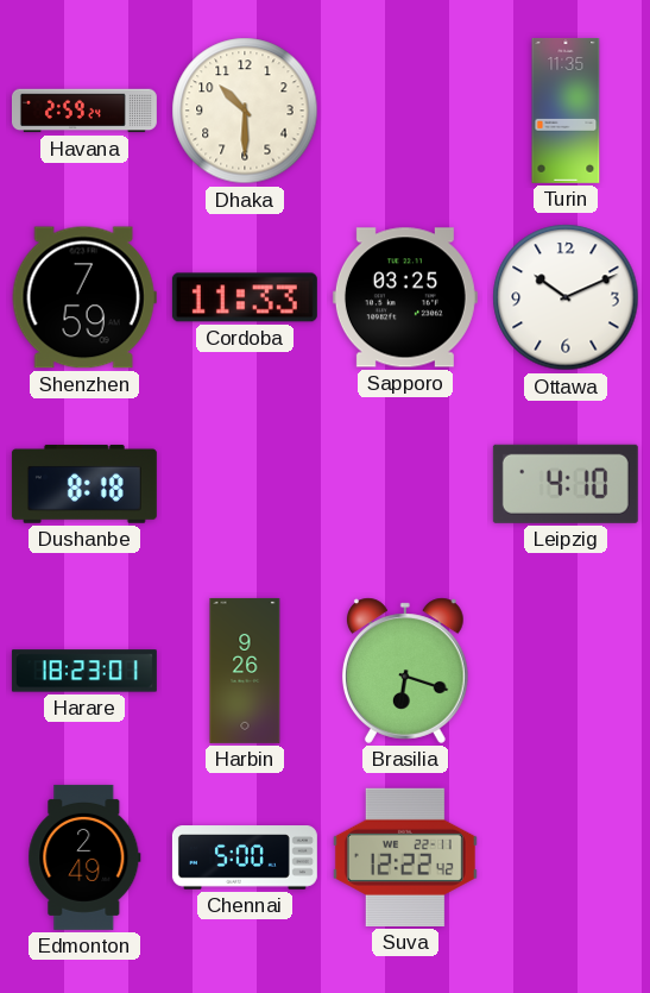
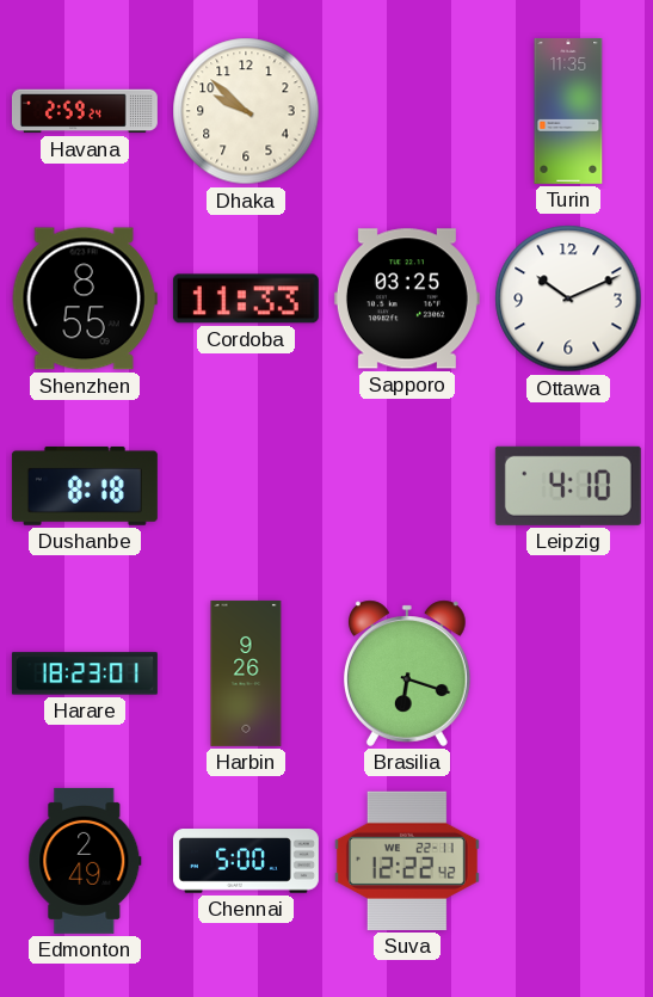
Dhaka: 10:30 -> 9:52 (246, 111)
Shenzhen: 7:59 -> 8:55 (85, 299)
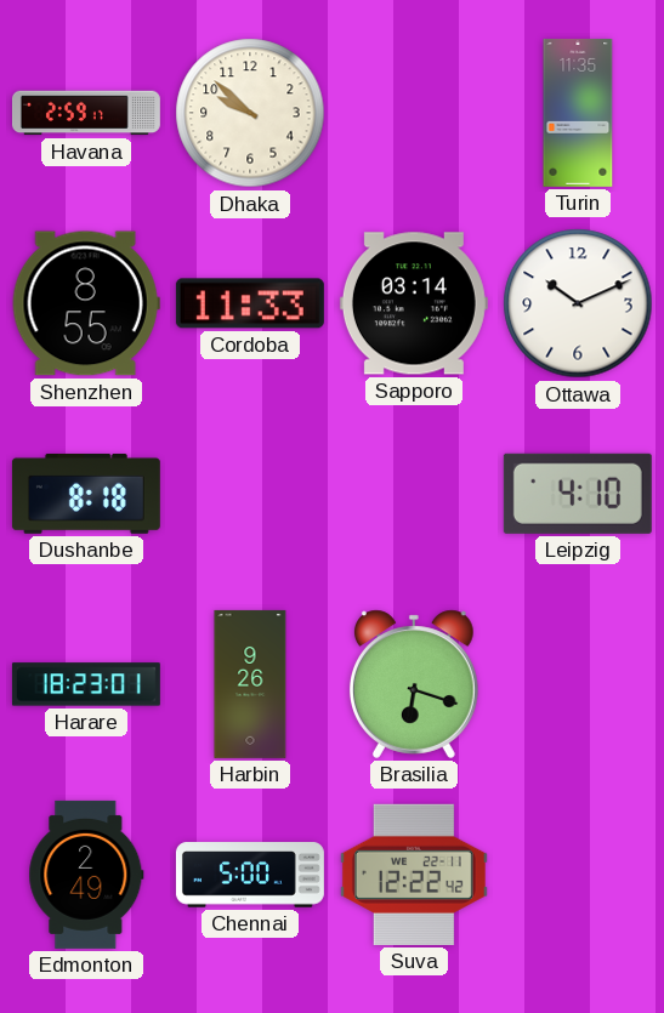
Havana: 2:59:24 -> 2:59:17 (86, 113)
Sapporo: 03:25 -> 03:14 (414, 303)
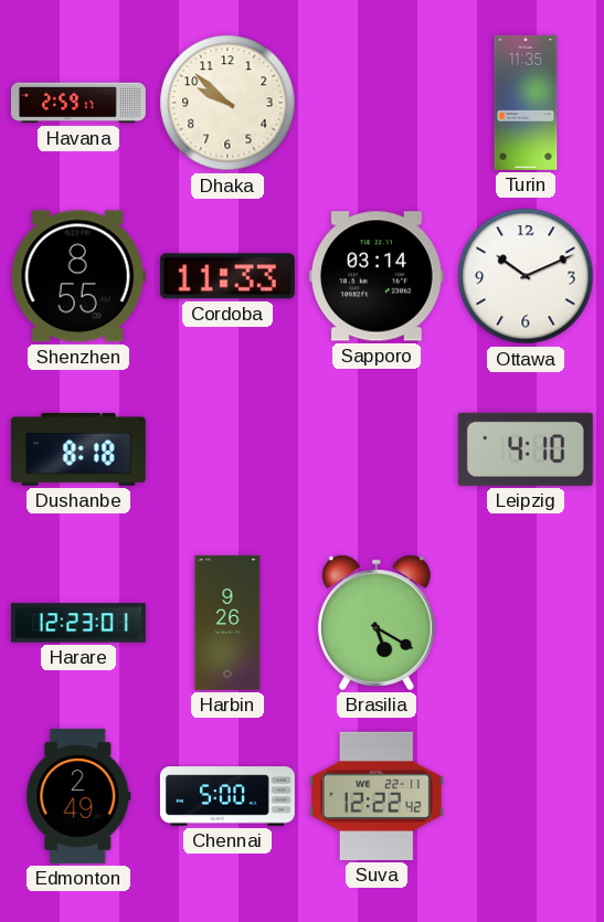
Harare: 18:23 -> 12:23 (78, 623)
Brasilia: 6:18 -> 5:20 (377, 623)
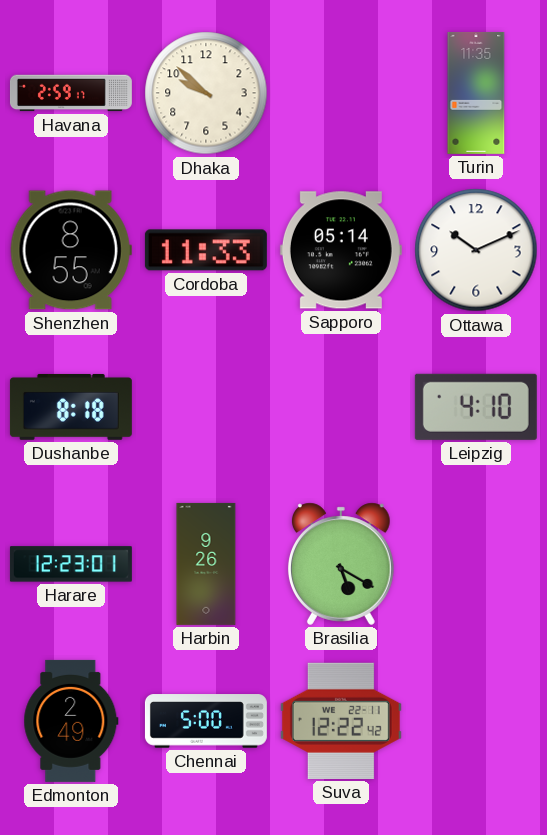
Sapporo: 03:14 -> 05:14 (341, 250)
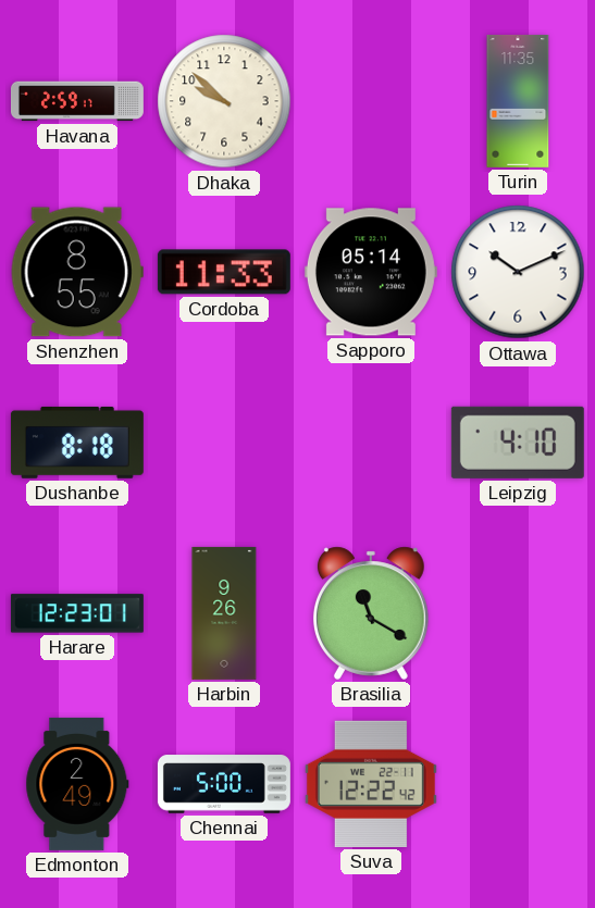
Brasilia: 5:20 -> 11:20 (371, 613)
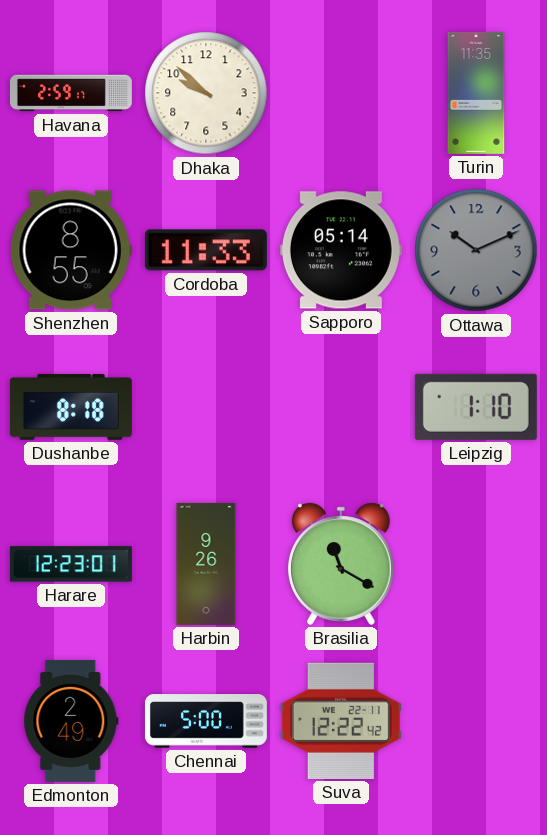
Ottawa dial: white -> grey (476, 250)
Leipzig: 4:10 -> 1:10 (476, 407)
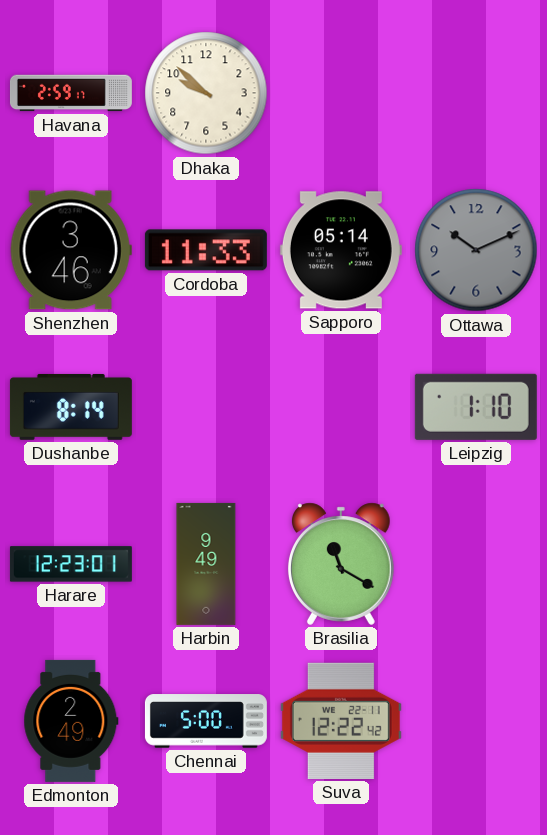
Turin: 11:35 -> none (476, 93)
Shenzhen: 8:55 -> 3:46 (71, 250)
Dushanbe: 8:18 -> 8:14 (71, 407)
Harbin: 9:26 -> 9:49 (206, 564)
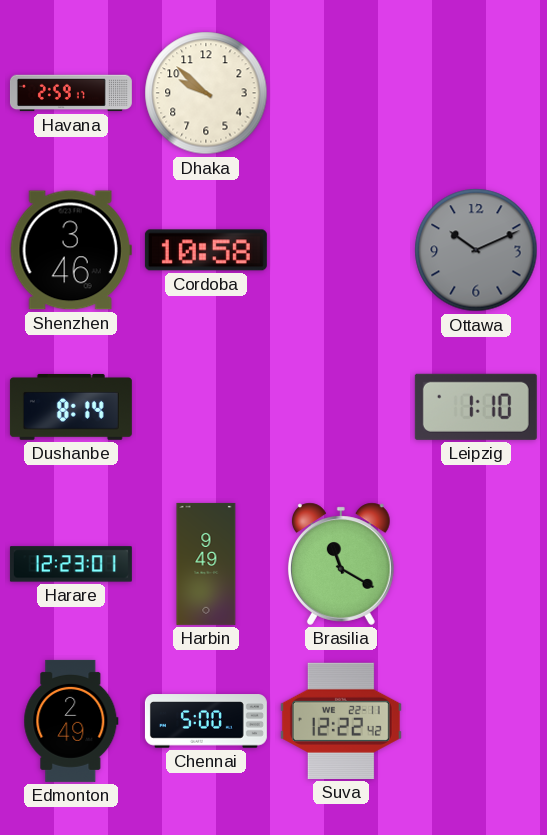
Cordoba: 11:33 -> 10:58 (206, 250)
Sapporo: 05:14 -> none (341, 250)
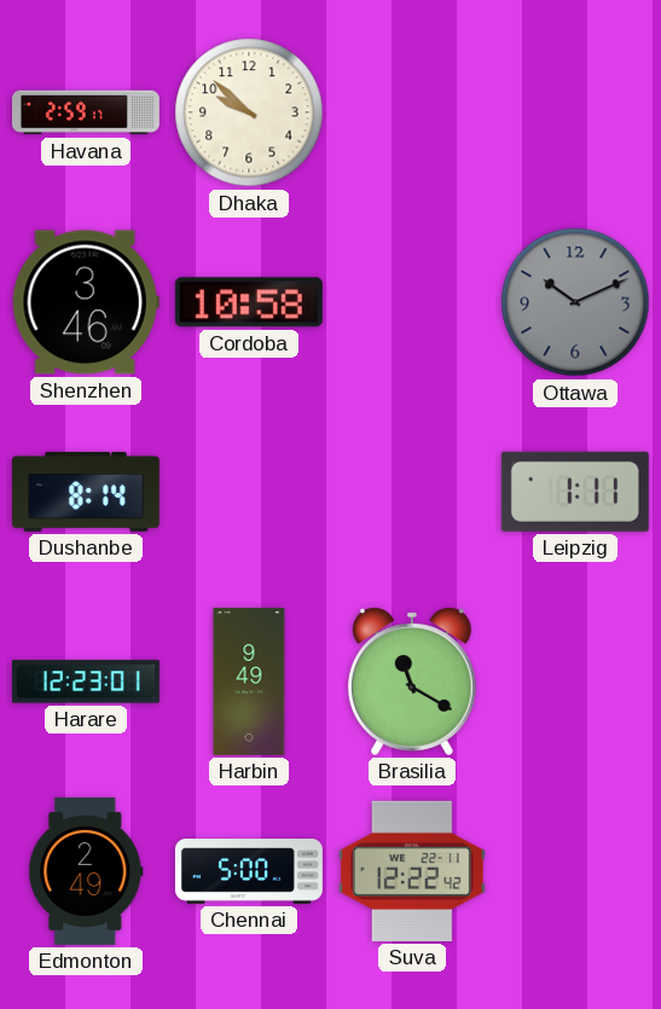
Leipzig: 1:10 -> 1:11 (575, 492)
